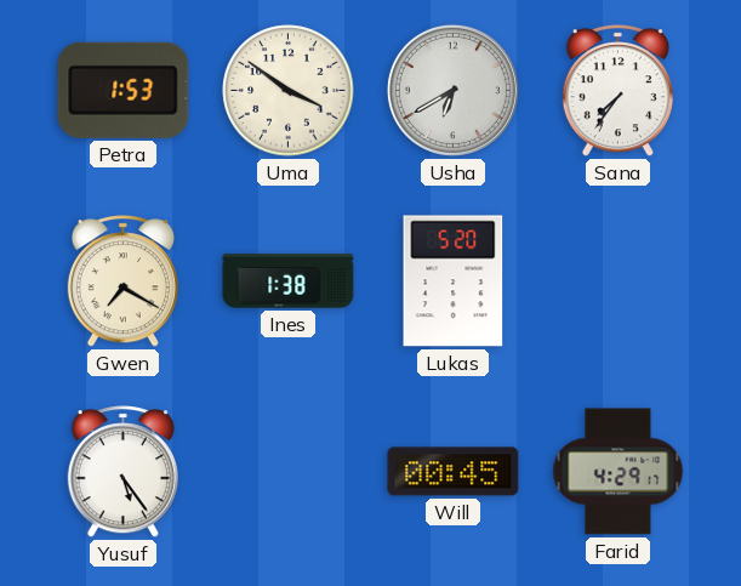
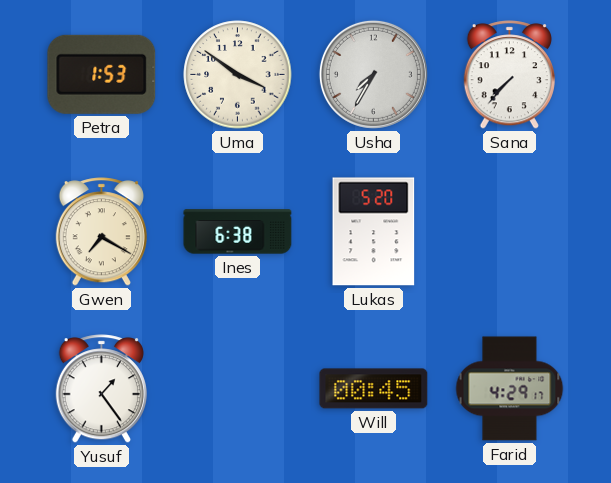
Usha: 6:40 -> 7:35 (373, 74)
Sana: 7:36 -> 7:37 (509, 75)
Ines: 1:38 -> 6:38 (238, 232)
Yusuf: 5:24 -> 1:24 (101, 389)
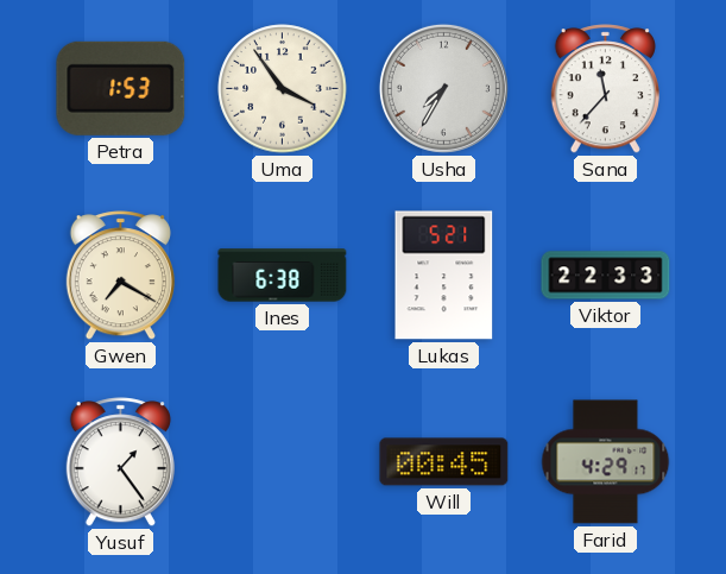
Uma: 3:51 -> 3:54 (283, 89)
Sana: 7:37 -> 11:37 (605, 89)
Lukas: 5:20 -> 5:21 (444, 276)
Viktor: none -> 22:33 (606, 276)
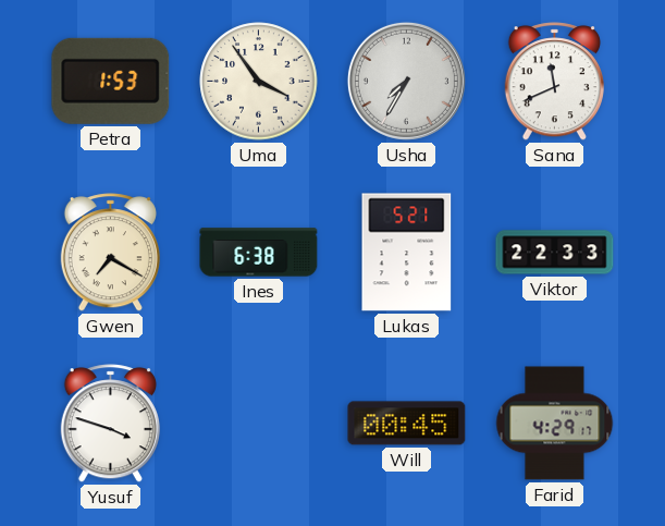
Sana: 11:37 -> 11:41 (554, 82)
Yusuf: 1:24 -> 3:48 (110, 424)
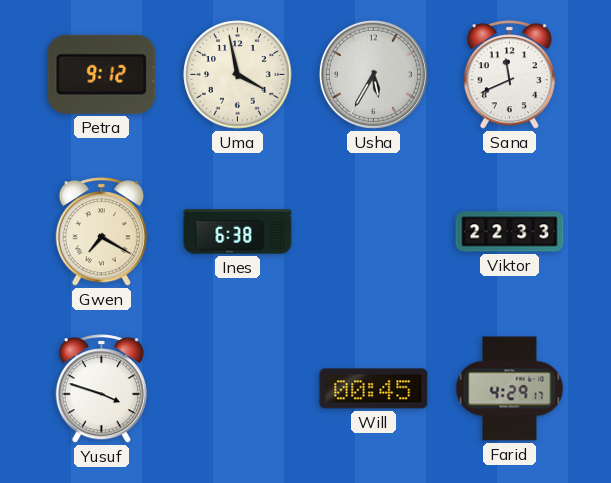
Petra: 1:53 -> 9:12 (102, 74)
Uma: 3:54 -> 3:58 (238, 75)
Usha: 7:35 -> 5:35 (373, 74)
Lukas: 5:21 -> none (407, 253)
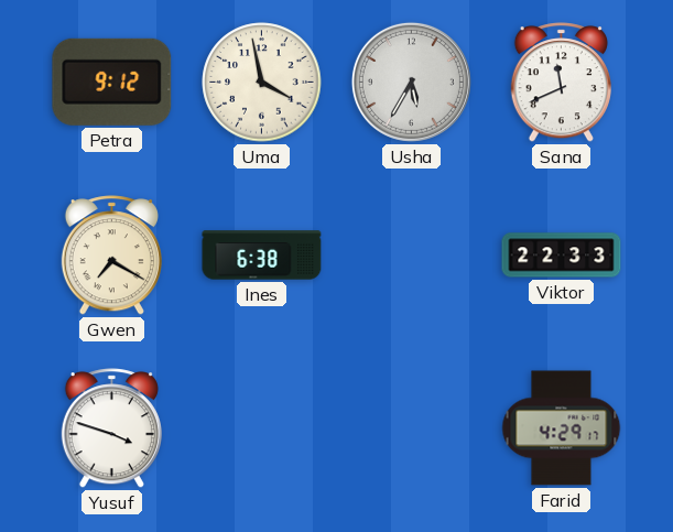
Will: 00:45 -> none (374, 389)
